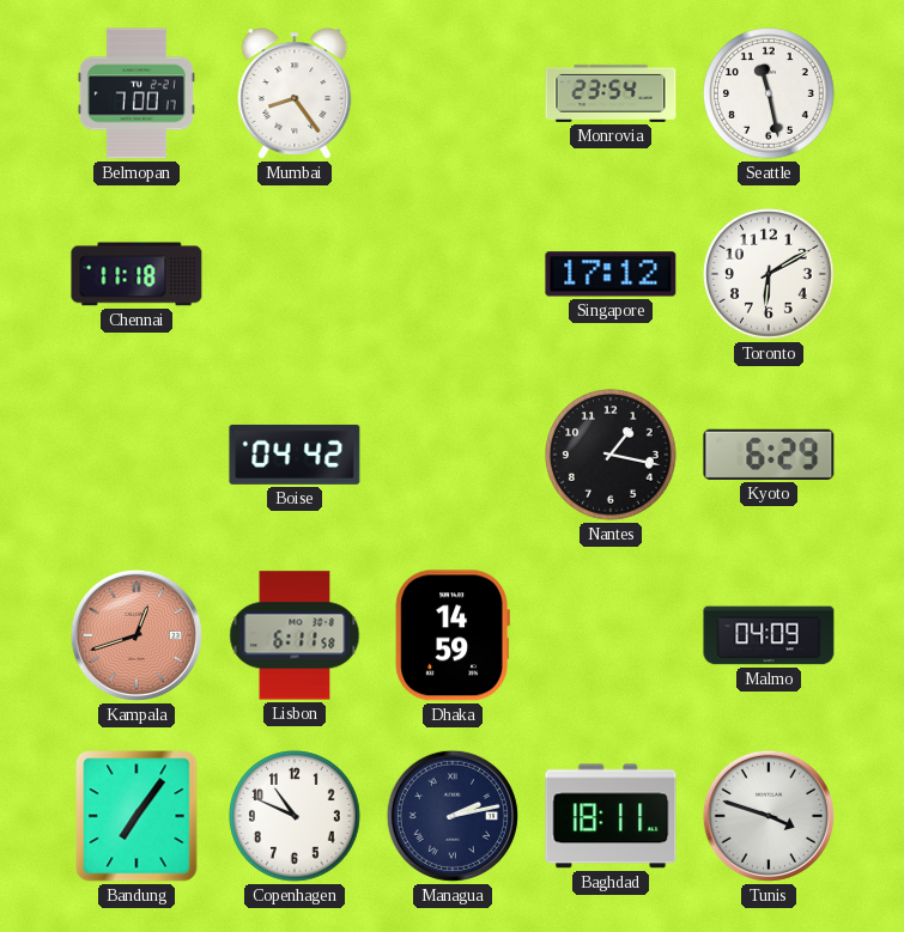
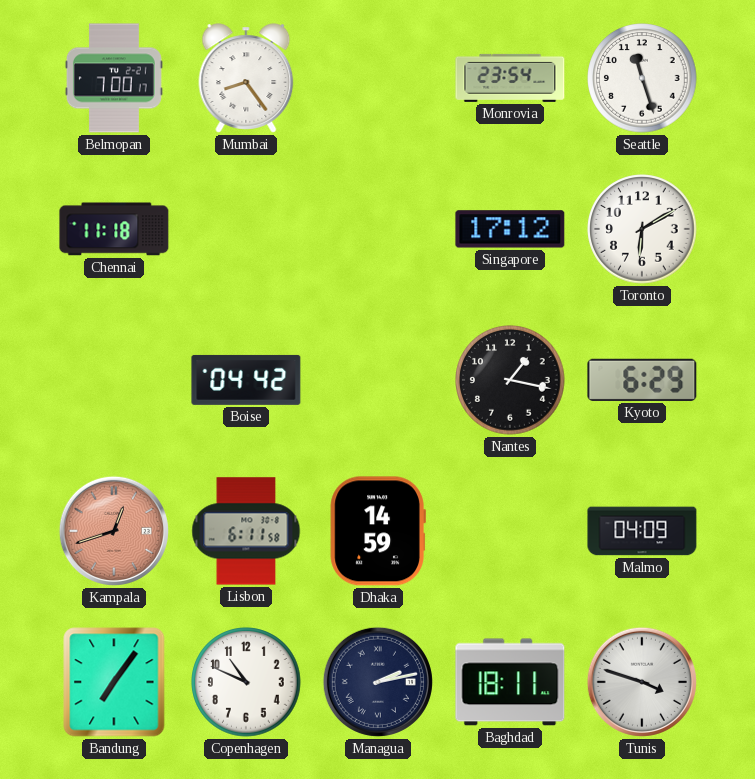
Seattle: 11:28 -> 11:27 (642, 78)
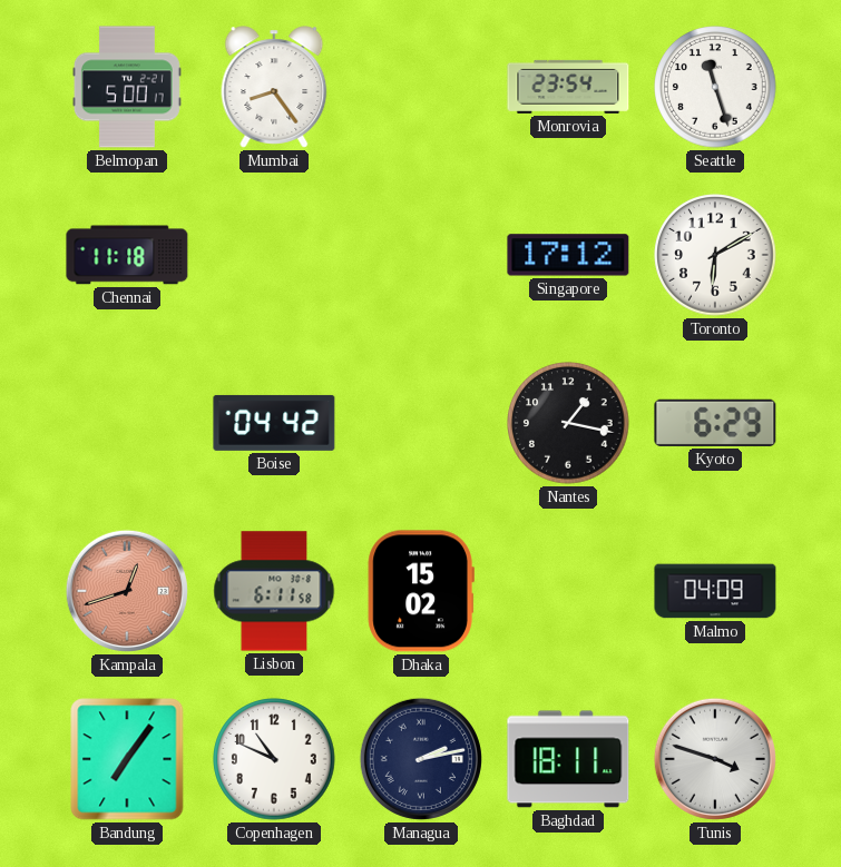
Belmopan: 7:00 -> 5:00 (127, 87)
Dhaka: 14:59 -> 15:02 (421, 591)
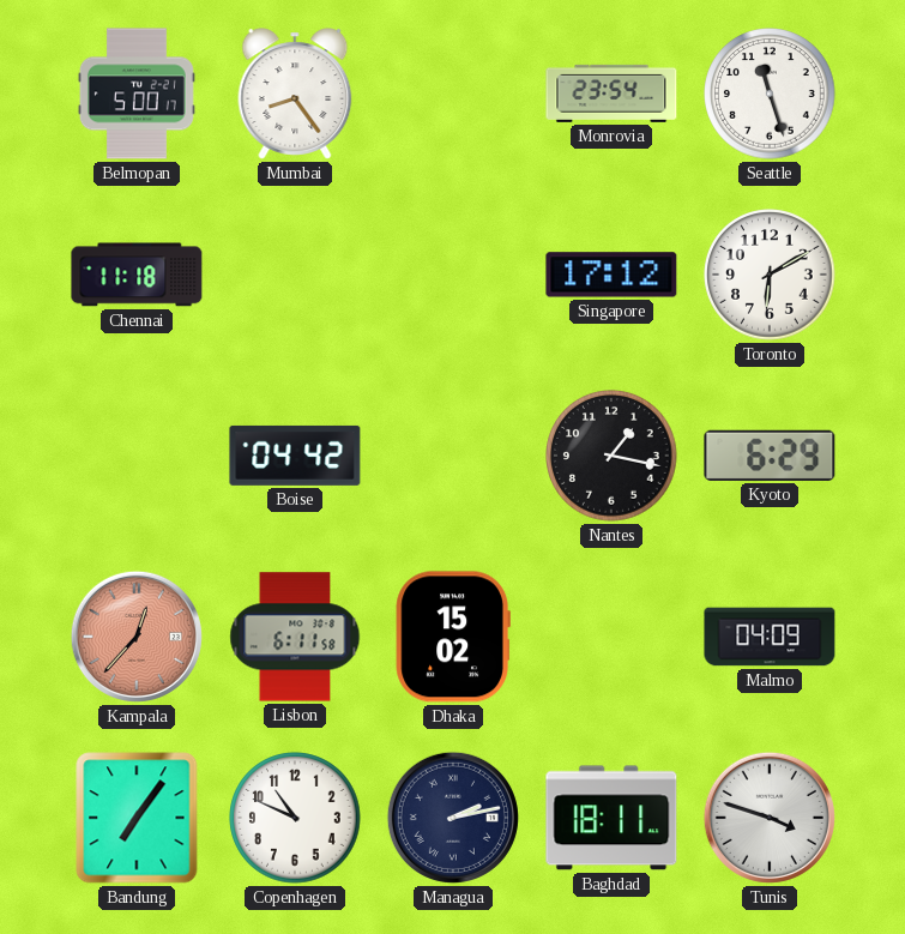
Kampala: 12:42 -> 12:37 (137, 637)
